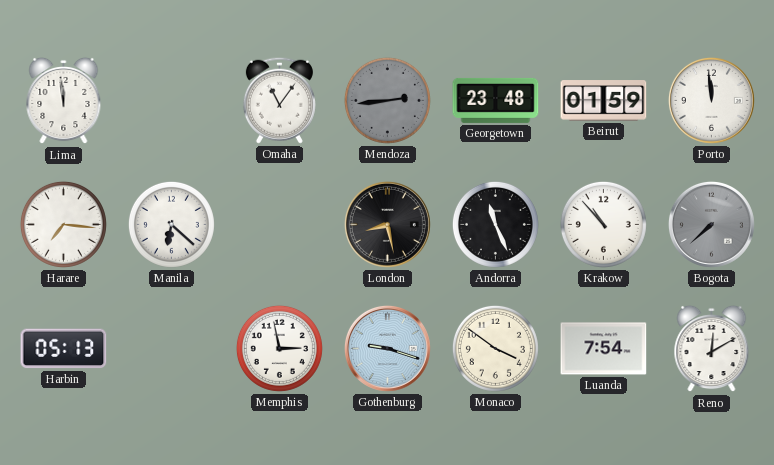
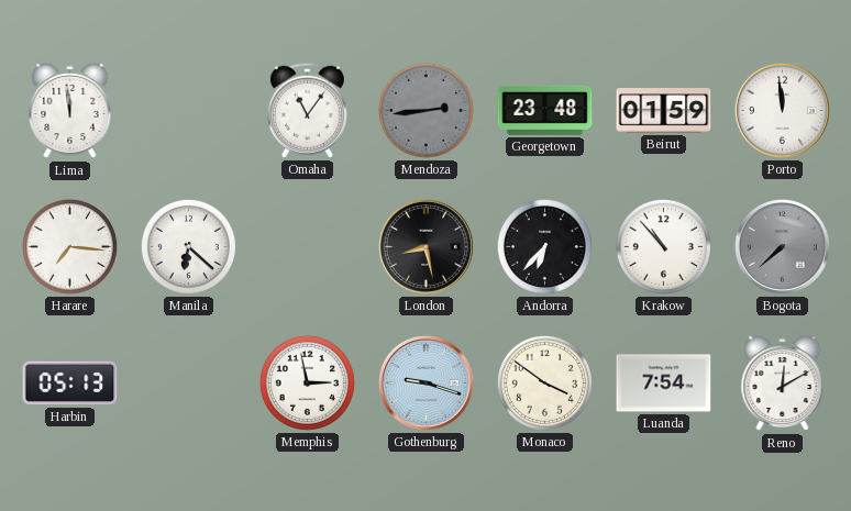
Andorra: 11:26 -> 6:37 (544, 246)
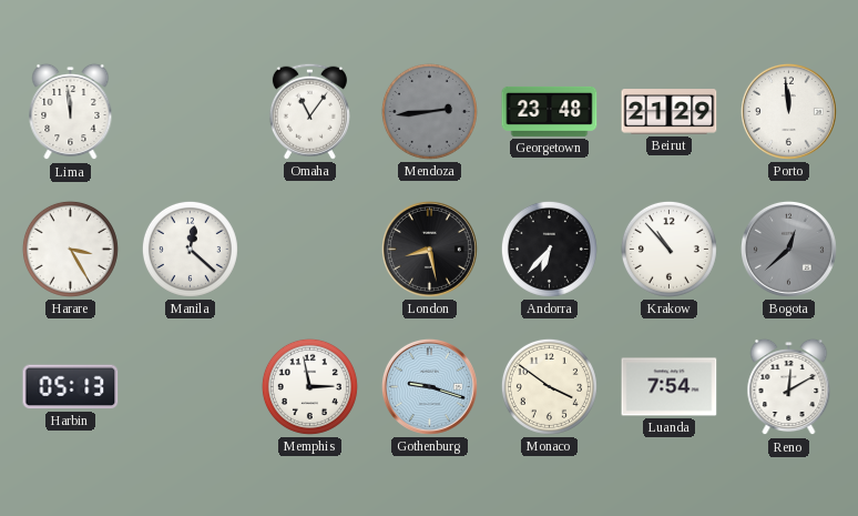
Beirut: 01:59 -> 21:29 (670, 112)
Harare: 7:16 -> 3:25 (70, 249)
Manila: 6:22 -> 12:22 (190, 249)
Bogota: 7:38 -> 12:38 (788, 249)
